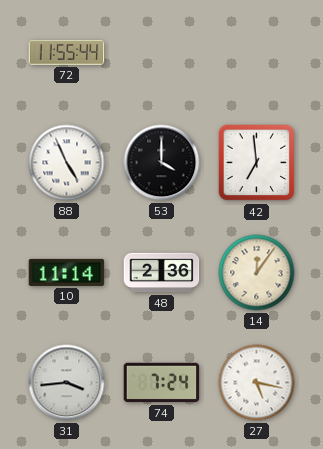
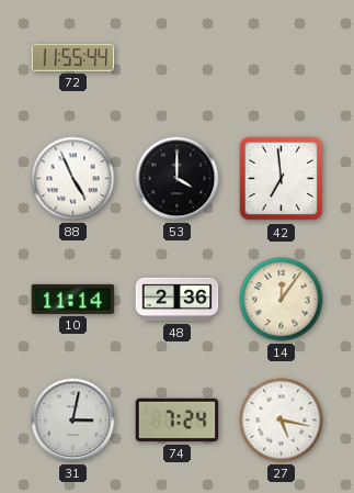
31: 3:44 -> 3:02 (73, 421)
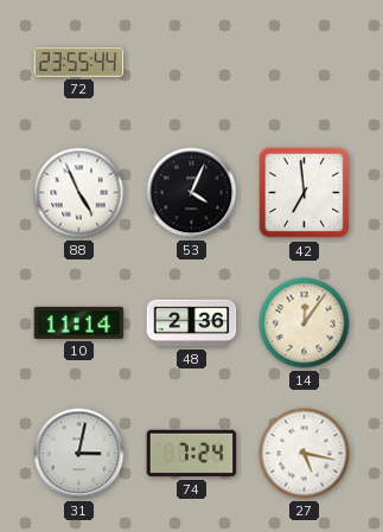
72: 11:55 -> 23:55 (79, 63)
53: 4:00 -> 4:04 (192, 193)
